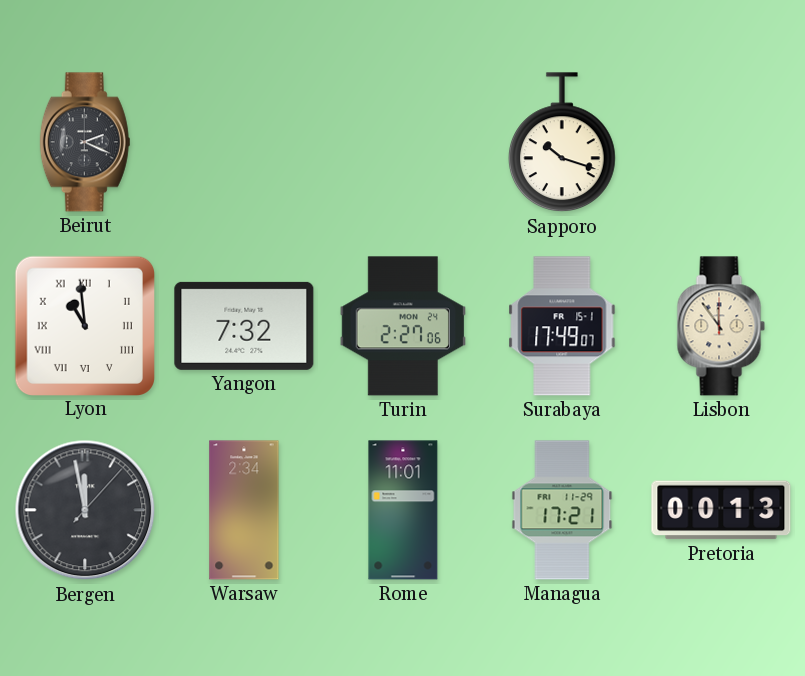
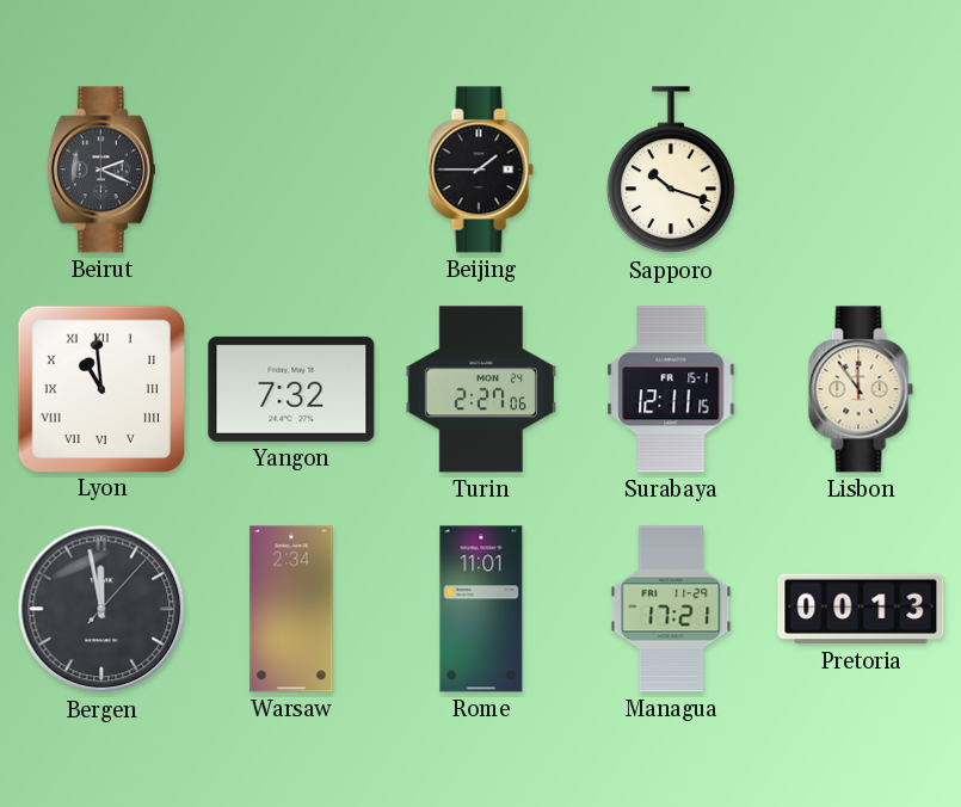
Beijing: none -> 1:45 (481, 170)
Surabaya: 17:49 -> 12:11 (671, 389)
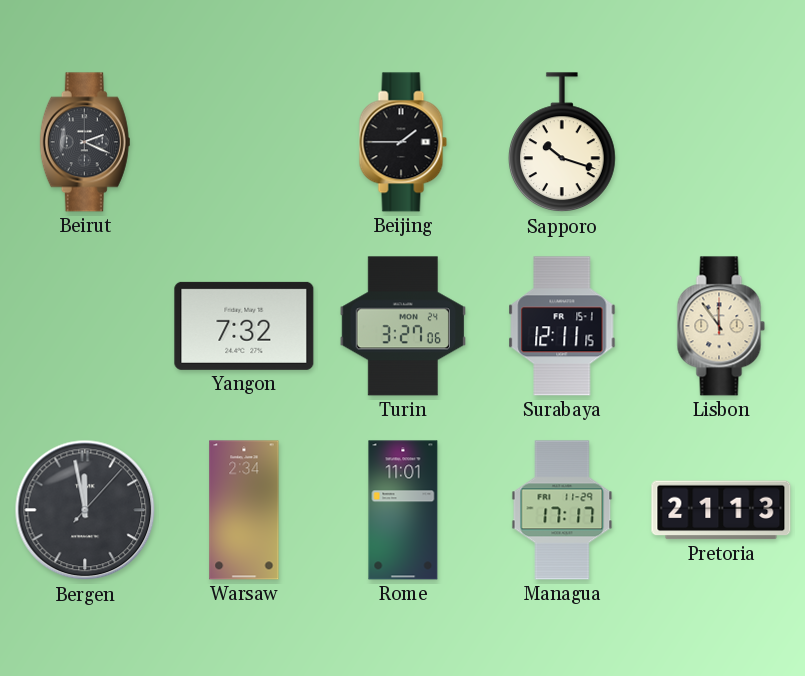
Lyon: 10:59 -> none (100, 388)
Turin: 2:27 -> 3:27 (402, 326)
Managua: 17:21 -> 17:17 (562, 510)
Pretoria: 00:13 -> 21:13 (721, 510)
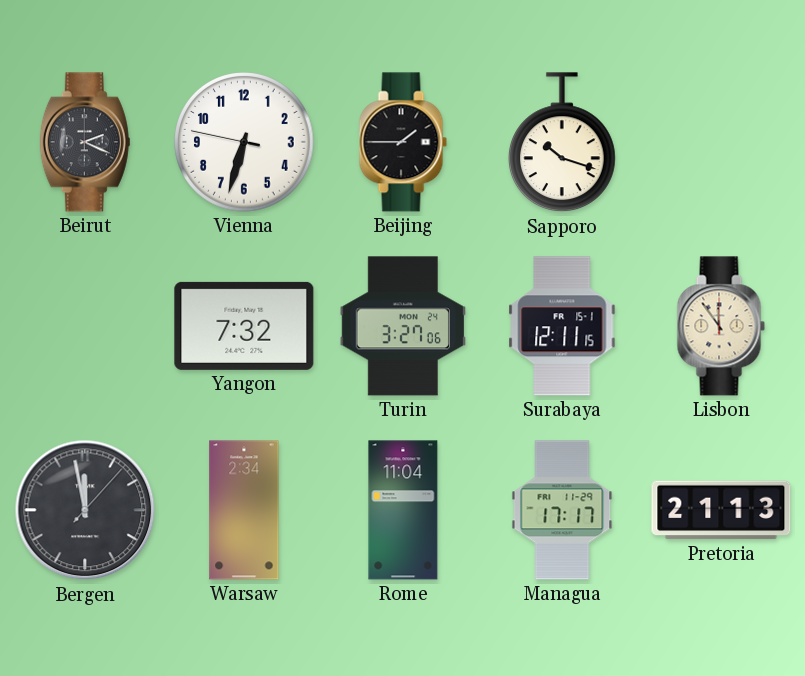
Vienna: none -> 6:32 (244, 142)
Rome: 11:01 -> 11:04 (403, 510)
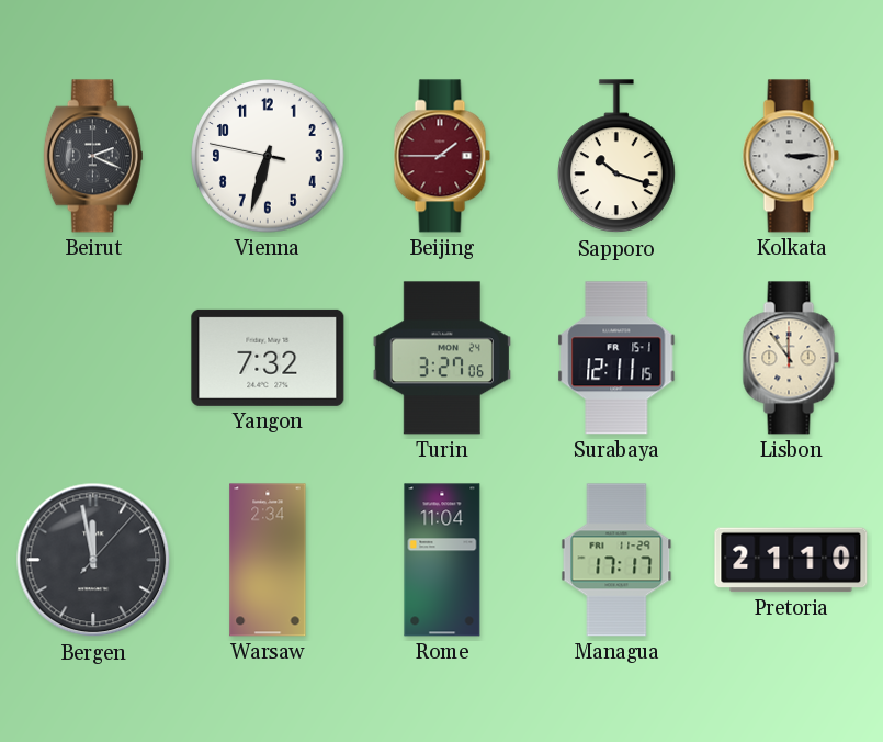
Beijing dial: black -> burgundy (442, 156)
Kolkata: none -> 3:15 (791, 156)
Pretoria: 21:13 -> 21:10 (791, 560)
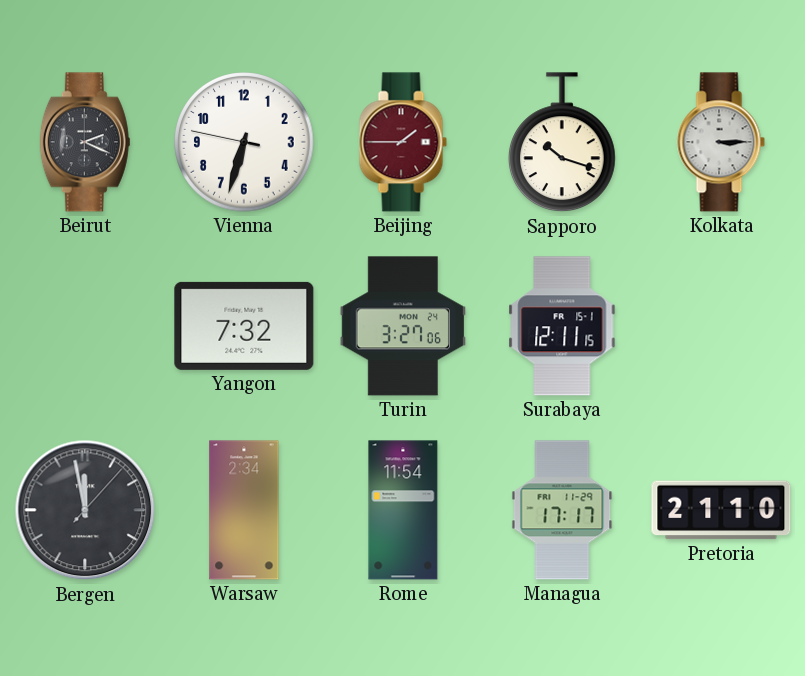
Lisbon: 11:54 -> none (791, 358)
Rome: 11:04 -> 11:54 (403, 510)
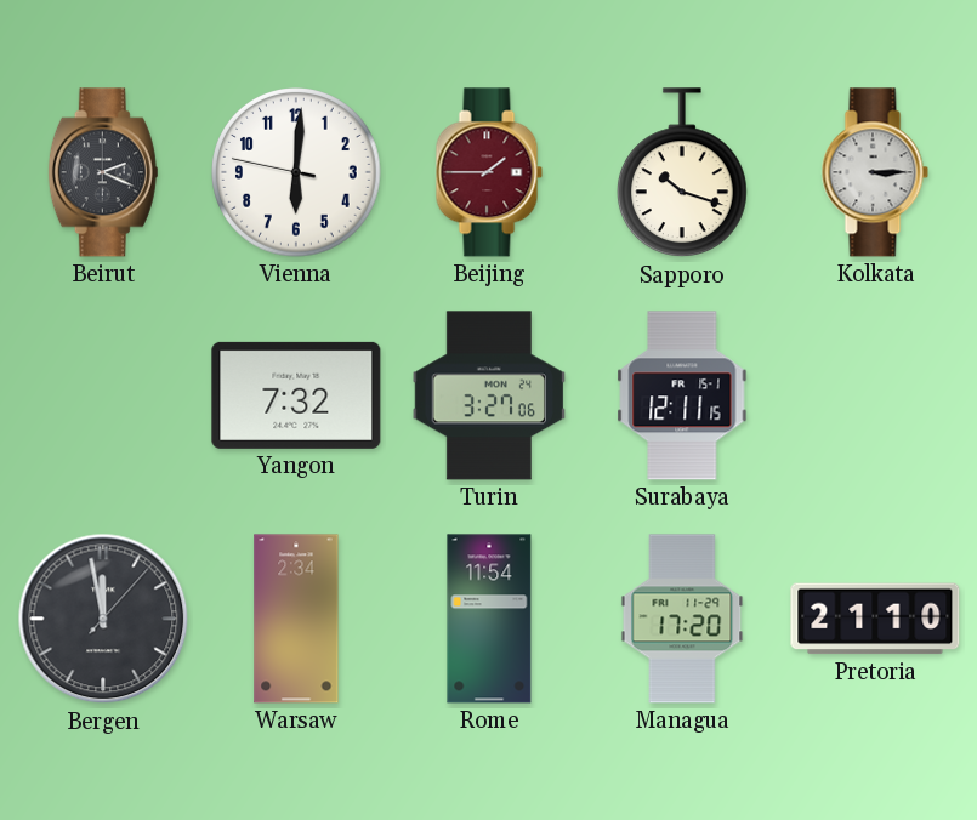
Vienna: 6:32 -> 6:00 (296, 172)
Managua: 17:17 -> 17:20 (682, 619)
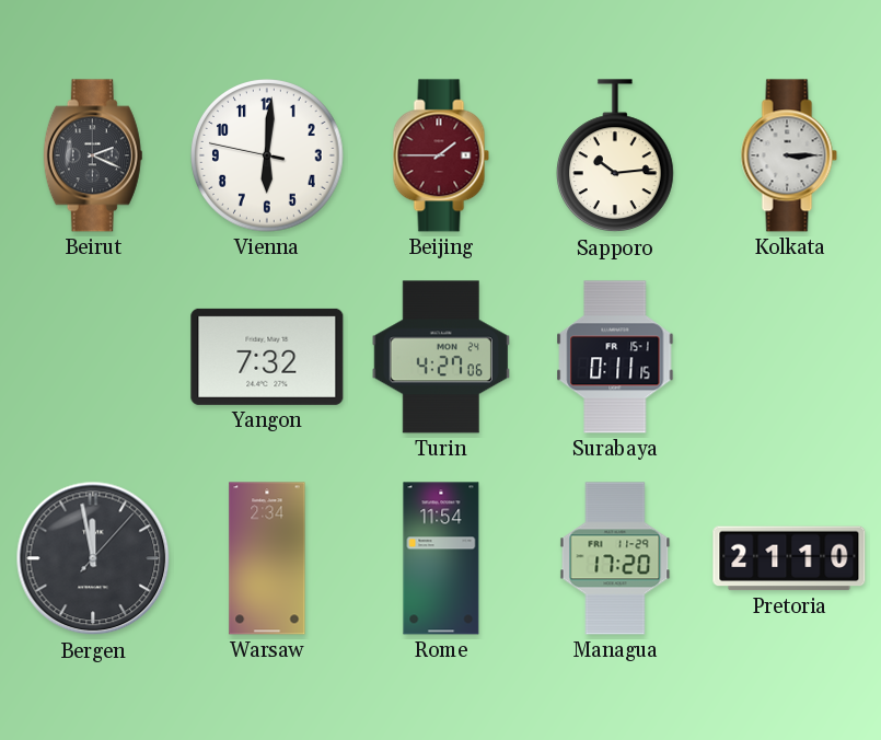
Sapporo: 10:18 -> 10:14 (615, 157)
Turin: 3:27 -> 4:27 (440, 357)
Surabaya: 12:11 -> 0:11 (615, 357)
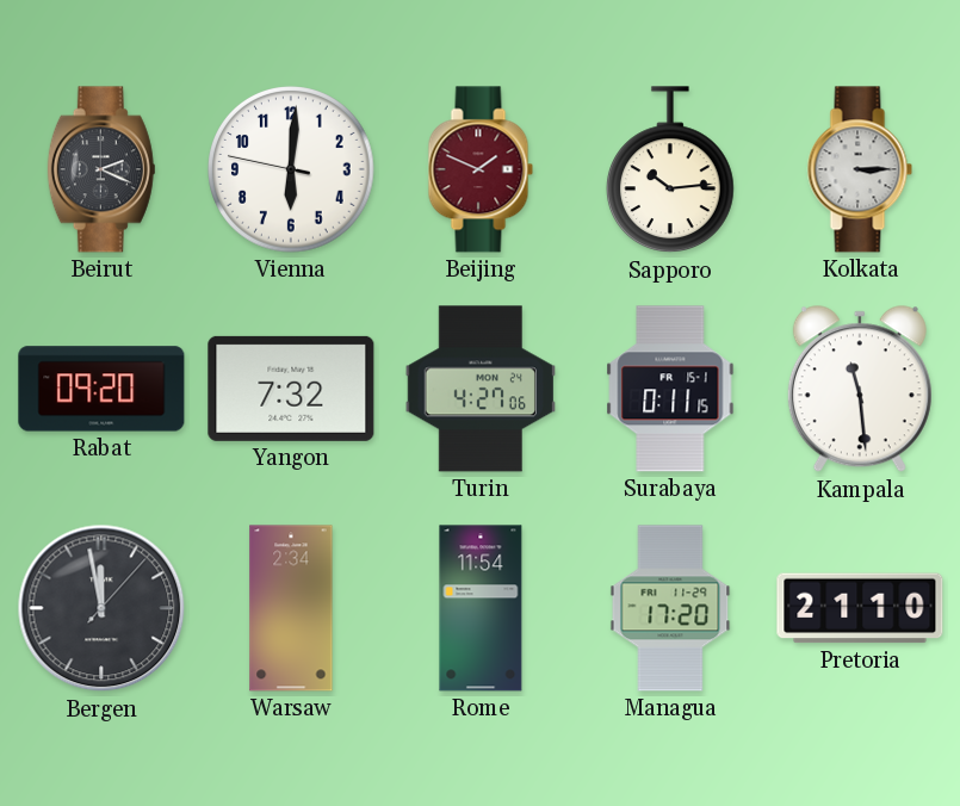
Beijing: 1:45 -> 1:49 (481, 169)
Rabat: none -> 09:20 (101, 389)
Kampala: none -> 11:29 (860, 390)
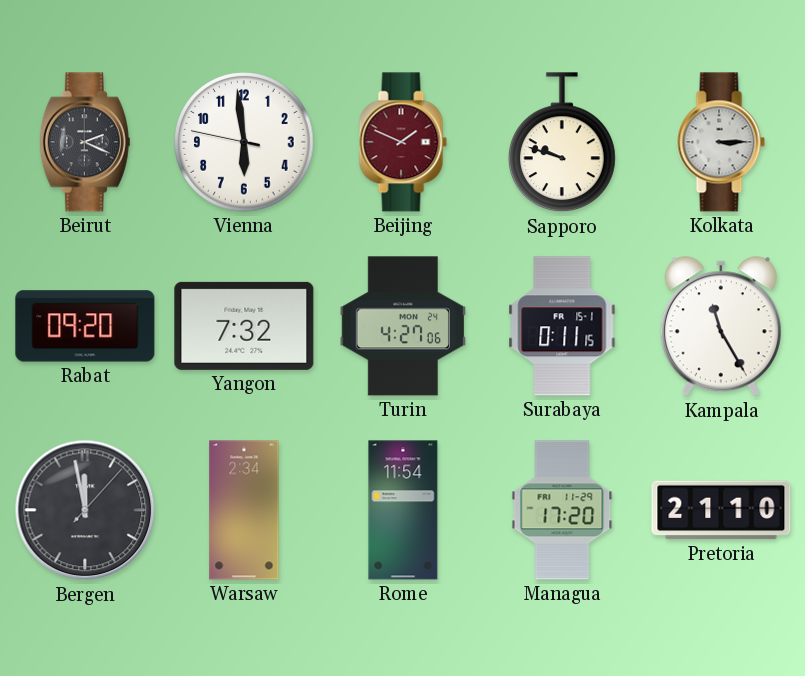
Vienna: 6:00 -> 5:58 (244, 142)
Sapporo: 10:14 -> 9:48 (562, 143)
Kampala: 11:29 -> 11:25 (721, 327)
